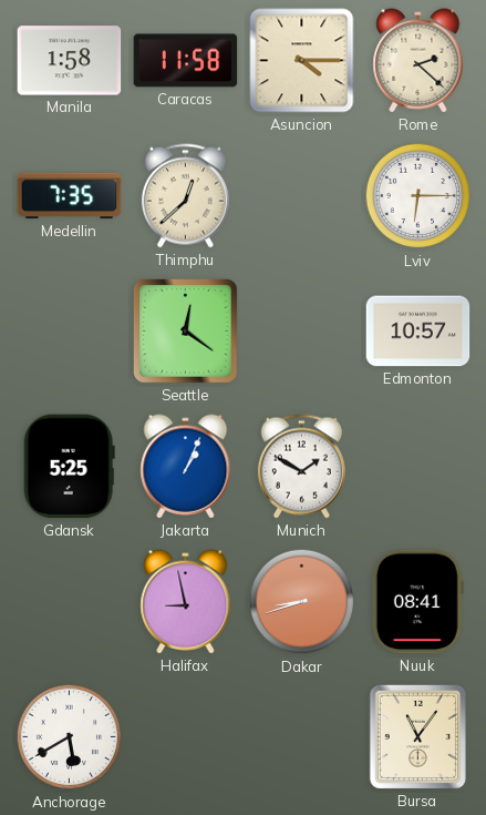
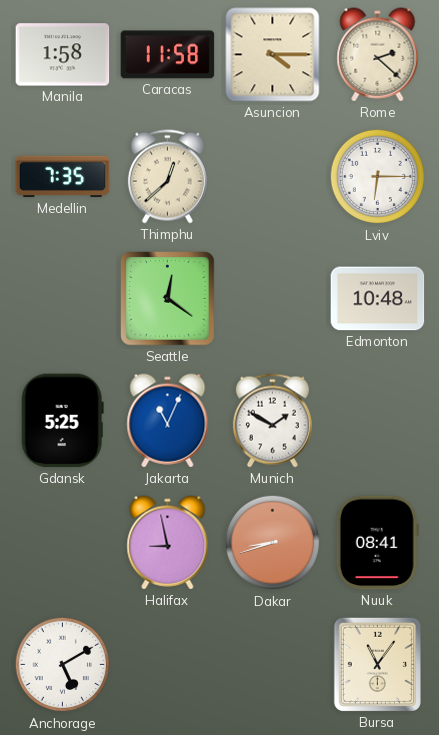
Edmonton: 10:57 -> 10:48 (378, 299)
Jakarta: 1:04 -> 11:04 (168, 421)
Anchorage: 5:40 -> 5:10 (63, 665)
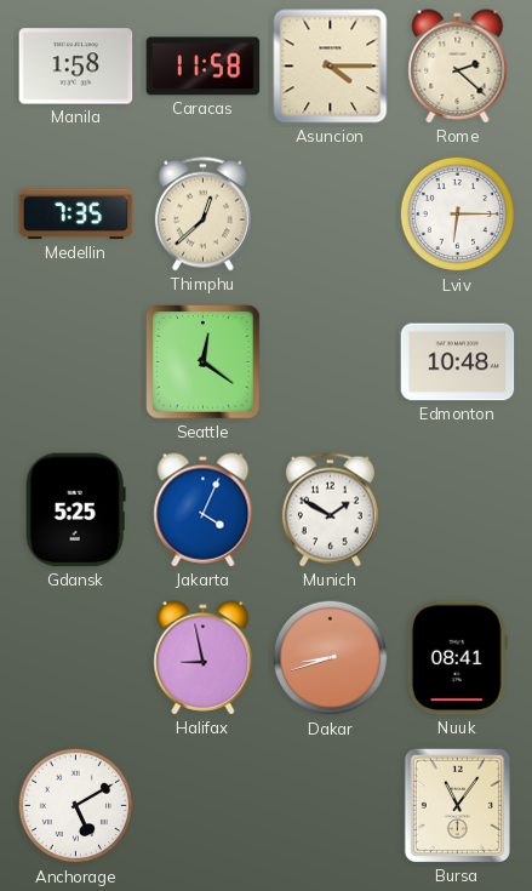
Jakarta: 11:04 -> 4:04 (204, 510)
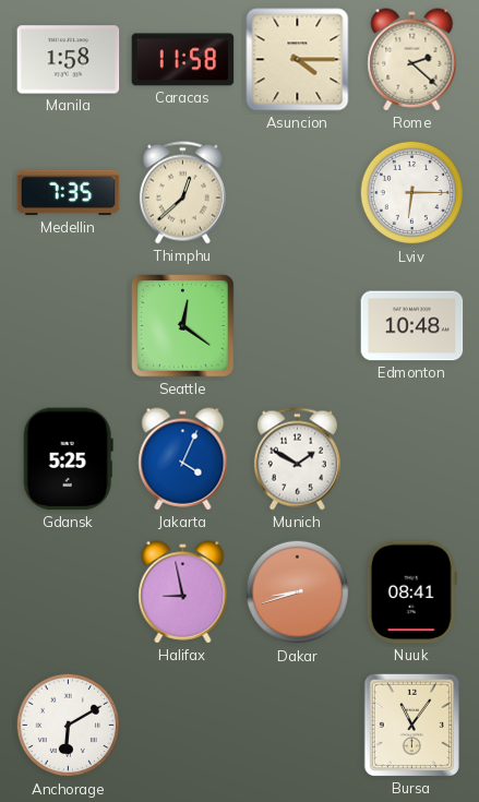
Anchorage: 5:10 -> 6:10 (69, 726)
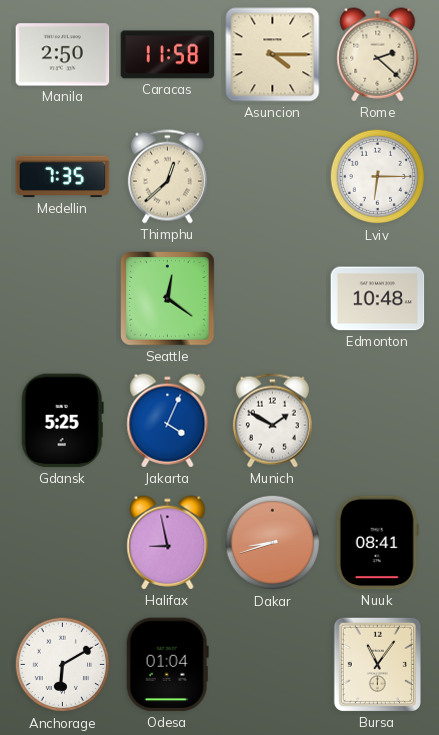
Manila: 1:58 -> 2:50 (63, 55)
Odesa: none -> 01:04 (167, 665)
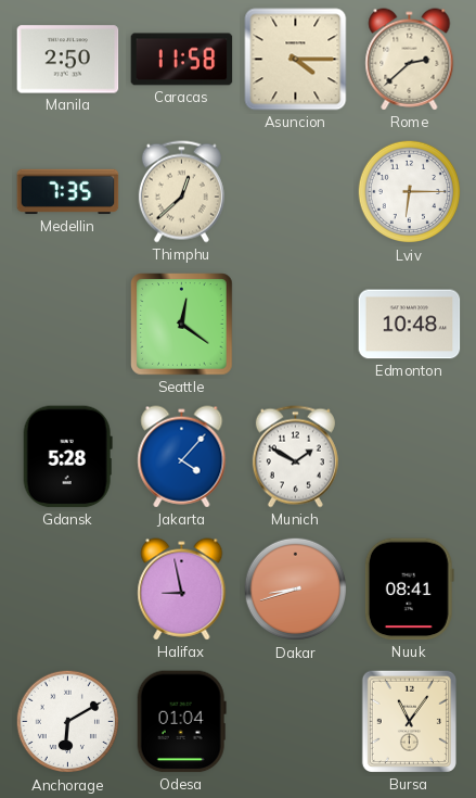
Rome: 2:22 -> 2:38 (410, 60)
Gdansk: 5:25 -> 5:28 (67, 457)
Jakarta: 4:04 -> 4:07 (182, 457)
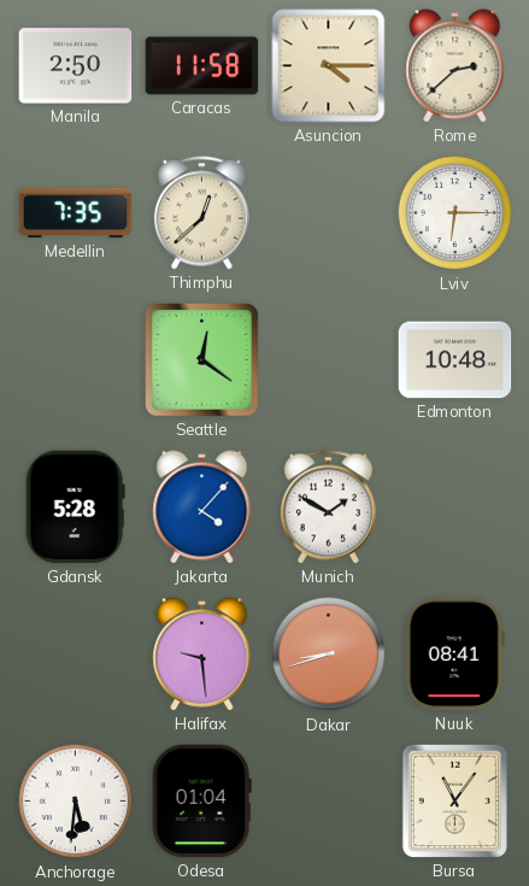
Halifax: 8:58 -> 9:29 (202, 655)
Anchorage: 6:10 -> 5:31 (76, 802)
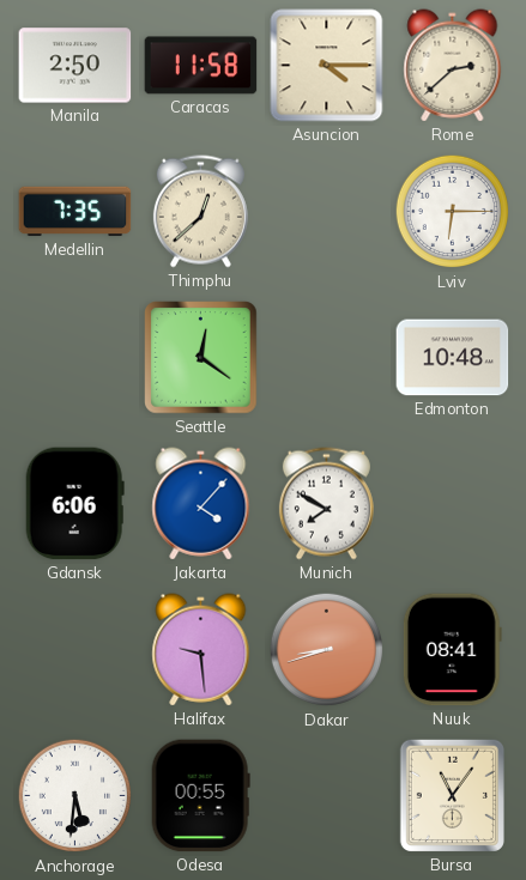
Gdansk: 5:28 -> 6:06 (74, 504)
Munich: 1:50 -> 7:50 (326, 504)
Odesa: 01:04 -> 00:55 (200, 796)
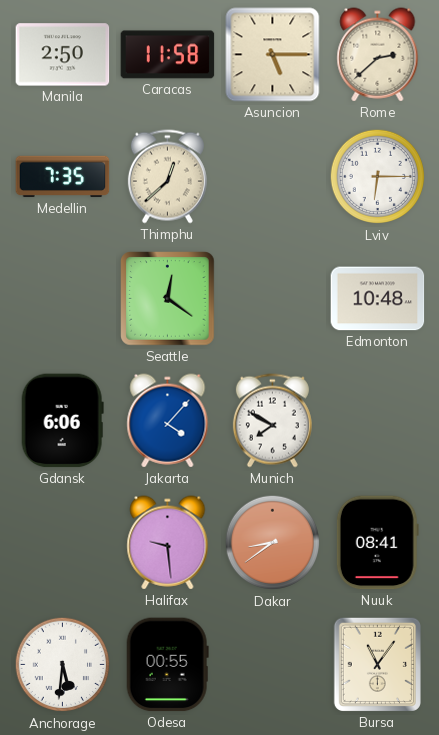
Asuncion: 4:15 -> 5:15 (273, 55)
Dakar: 8:42 -> 8:39 (273, 543)
